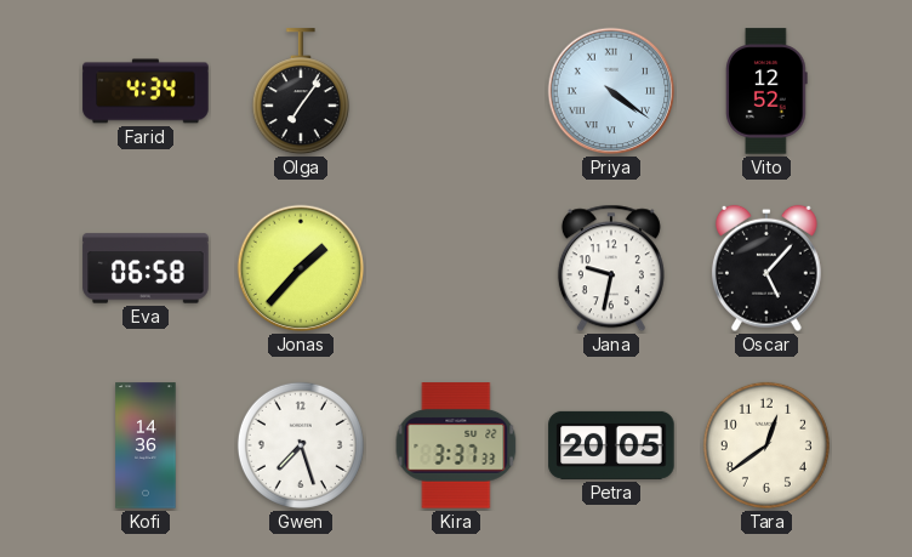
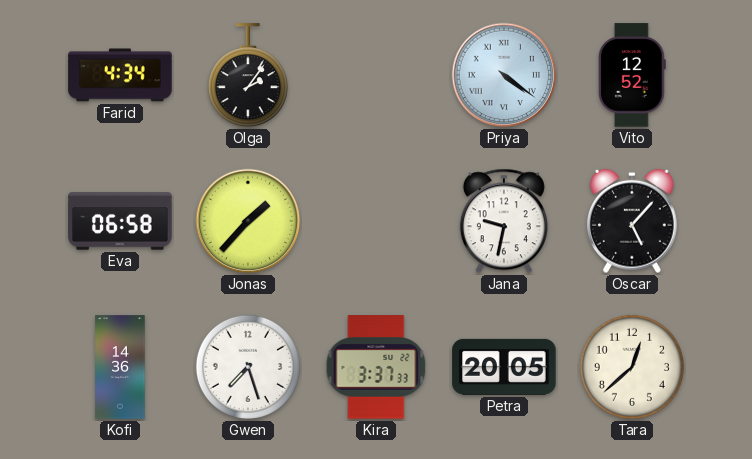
Olga: 7:06 -> 2:06 (248, 76)
Tara: 12:39 -> 12:38 (632, 367)
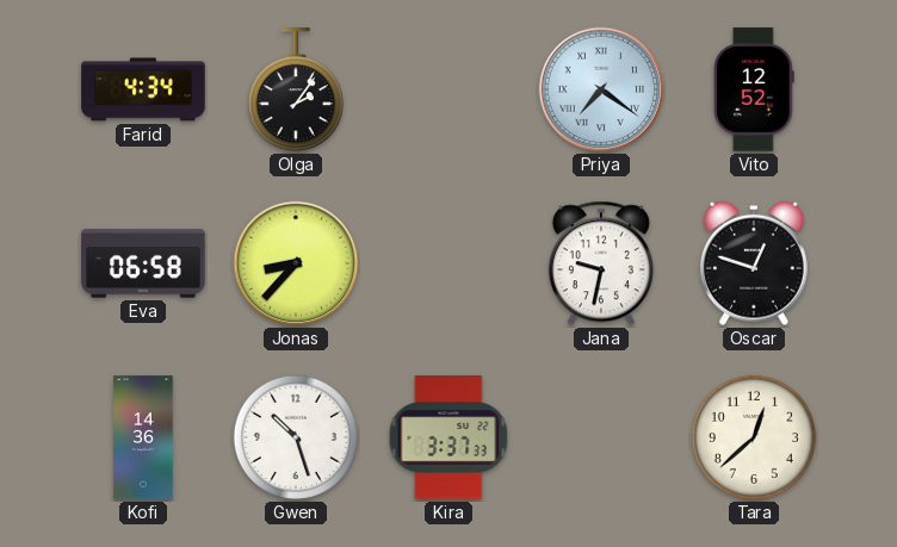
Priya: 4:21 -> 7:21 (601, 89)
Jonas: 1:37 -> 8:37 (296, 263)
Oscar: 5:07 -> 12:48 (754, 263)
Gwen: 7:27 -> 10:27 (296, 437)
Petra: 20:05 -> none (504, 367)
